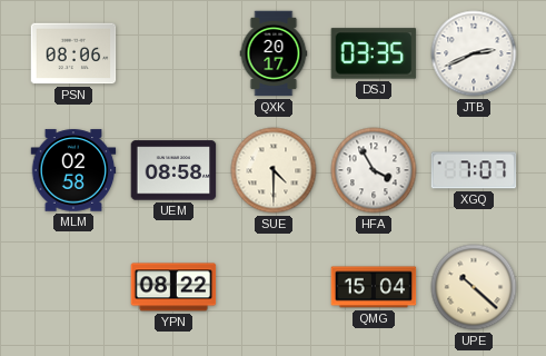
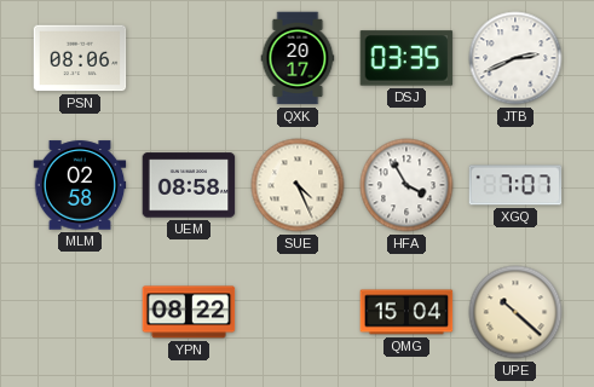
SUE: 4:30 -> 4:26 (298, 185)
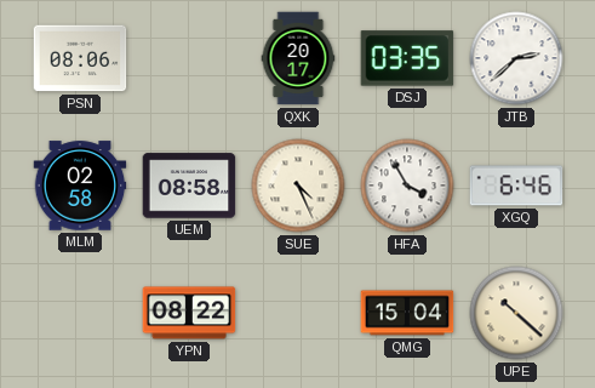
JTB: 2:41 -> 2:38 (516, 58)
XGQ: 7:07 -> 6:46 (516, 186)
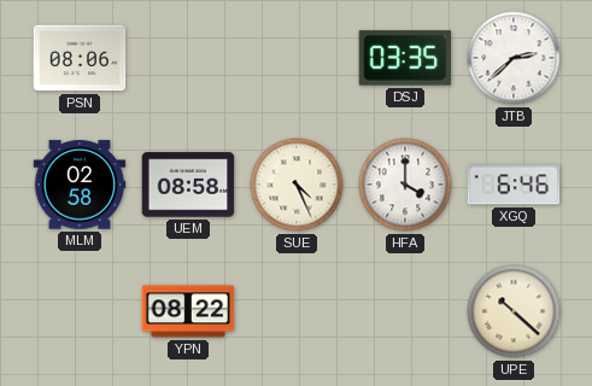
QXK: 20:17 -> none (298, 58)
HFA: 3:55 -> 4:00 (405, 185)
QMG: 15:04 -> none (407, 313)
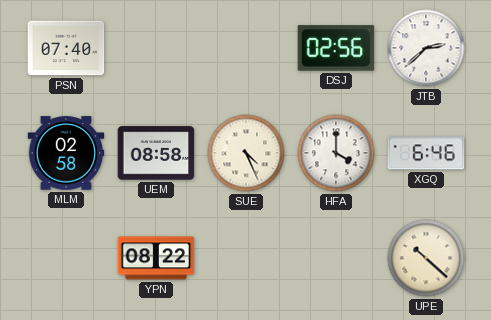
PSN: 08:06 -> 07:40 (66, 48)
DSJ: 03:35 -> 02:56 (336, 48)
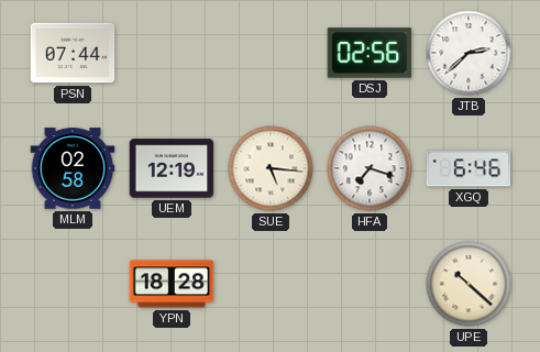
PSN: 07:40 -> 07:44 (73, 53)
UEM: 08:58 -> 12:19 (172, 168)
SUE: 4:26 -> 5:16 (271, 168)
HFA: 4:00 -> 7:18 (370, 168)
YPN: 08:22 -> 18:28 (172, 284)
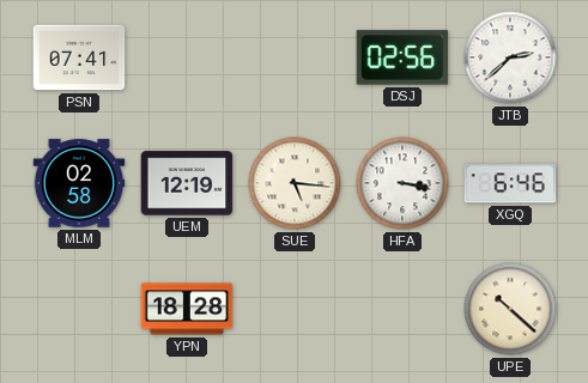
PSN: 07:44 -> 07:41 (79, 57)
HFA: 7:18 -> 3:17 (402, 183)
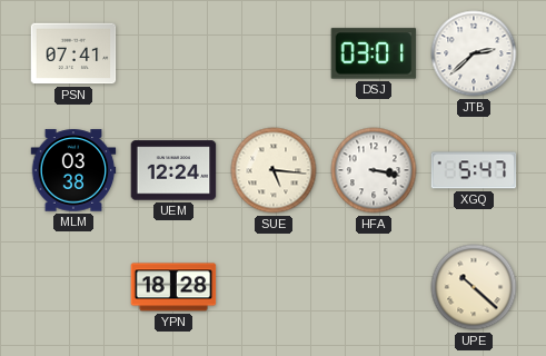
DSJ: 02:56 -> 03:01 (374, 53)
MLM: 02:58 -> 03:38 (73, 170)
UEM: 12:19 -> 12:24 (173, 170)
XGQ: 6:46 -> 5:47 (474, 170)
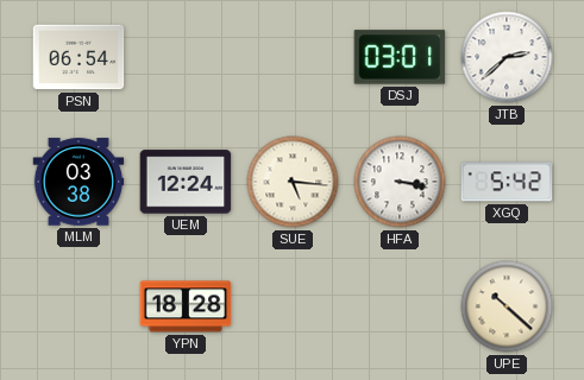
PSN: 07:41 -> 06:54 (79, 57)
XGQ: 5:47 -> 5:42 (507, 182)
